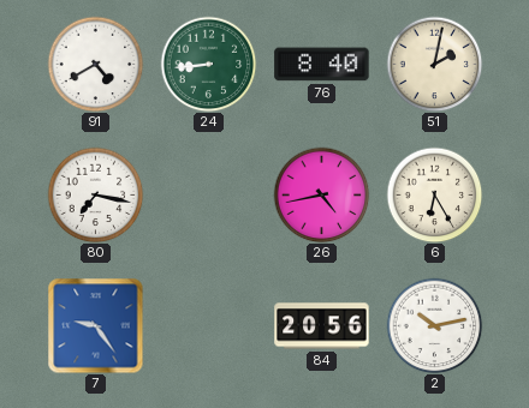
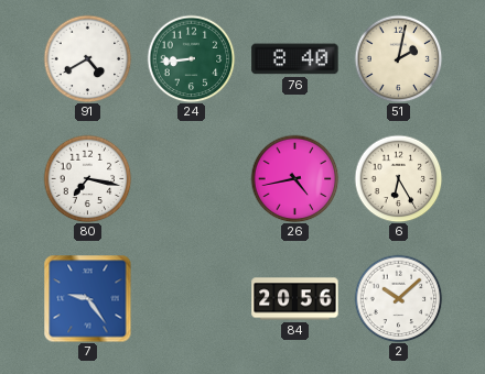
2: 10:13 -> 10:08 (398, 298)
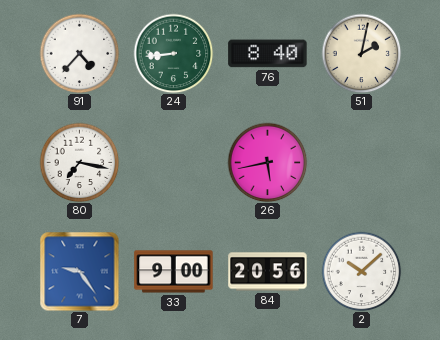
91: 4:40 -> 4:37 (79, 53)
26: 4:43 -> 5:43 (267, 162)
6: 6:25 -> none (398, 178)
33: none -> 9:00 (174, 272)
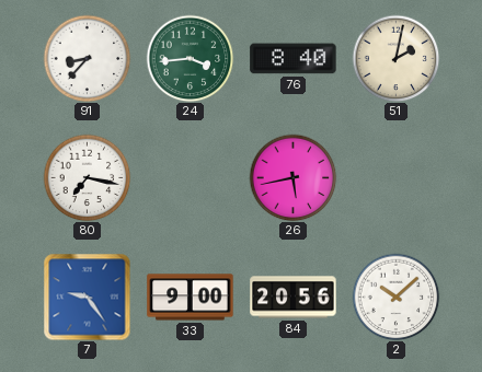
91: 4:37 -> 8:37 (87, 58)
24: 8:44 -> 3:44 (190, 58)
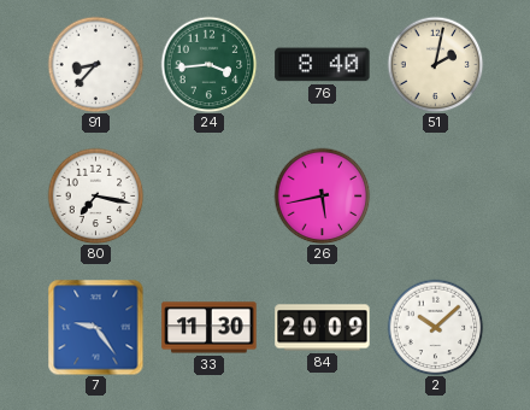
33: 9:00 -> 11:30 (210, 328)
84: 20:56 -> 20:09 (323, 328)
